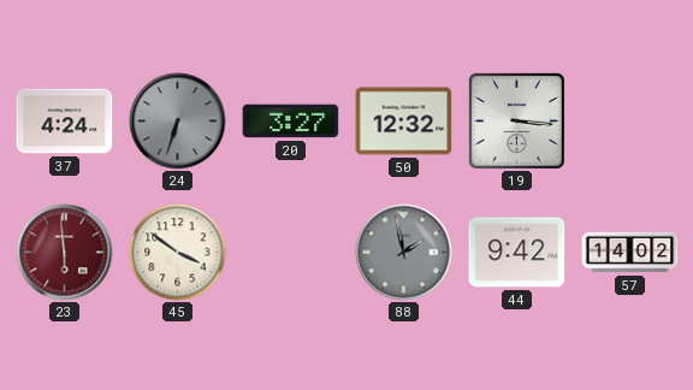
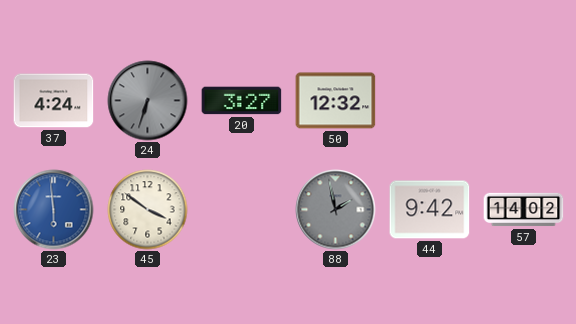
19: 3:16 -> none (516, 120)
23 dial: burgundy -> blue (54, 210)
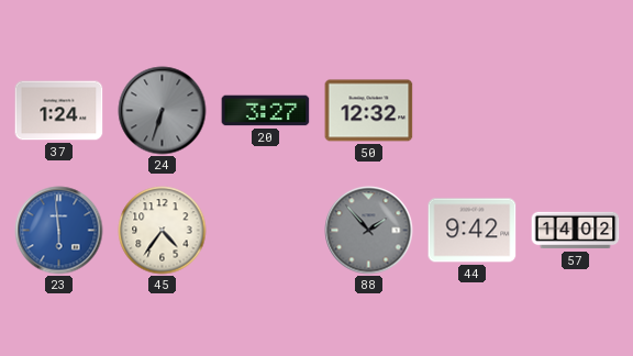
37: 4:24 -> 1:24 (59, 111)
45: 3:51 -> 4:36 (163, 231)
88: 1:58 -> 1:53 (369, 231)
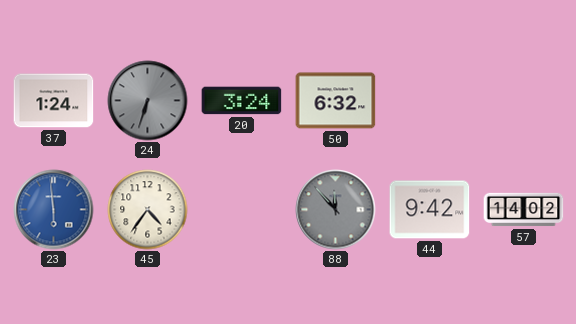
20: 3:27 -> 3:24 (242, 101)
50: 12:32 -> 6:32 (336, 101)
88: 1:53 -> 11:53 (336, 210)
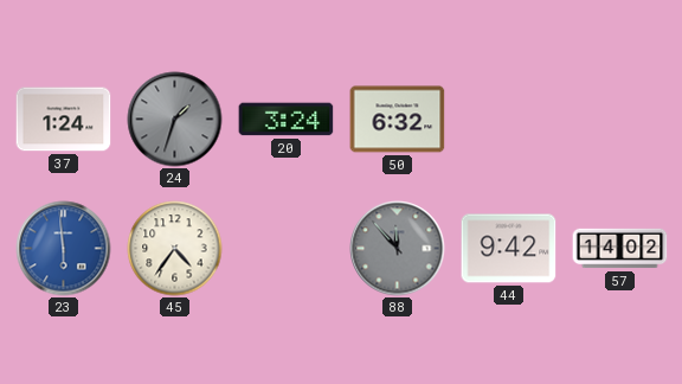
24: 6:33 -> 1:33 (175, 120)
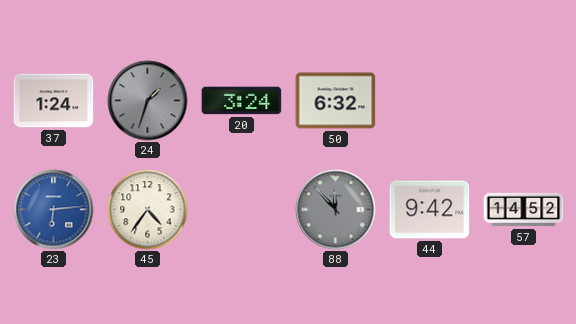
23: 5:59 -> 6:14 (54, 210)
57: 14:02 -> 14:52 (524, 210)
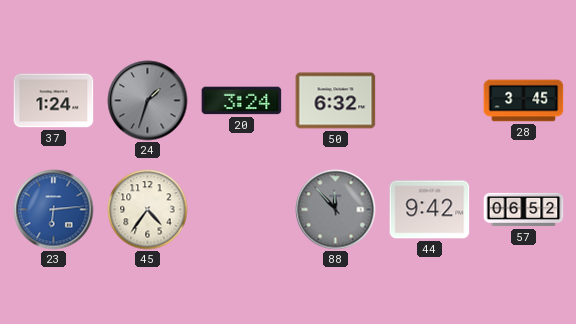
28: none -> 3:45 (524, 101)
57: 14:52 -> 06:52 (524, 210)
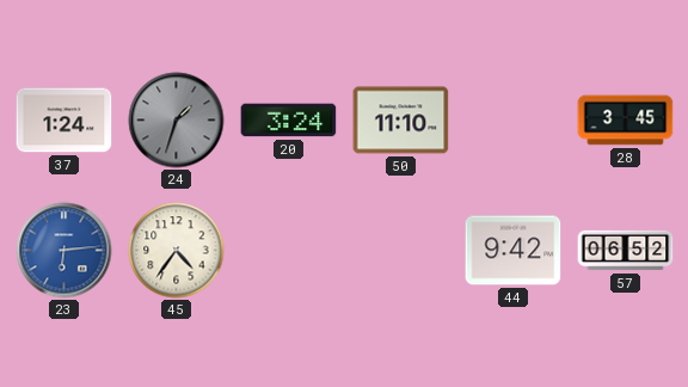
50: 6:32 -> 11:10 (401, 121)
88: 11:53 -> none (336, 210)
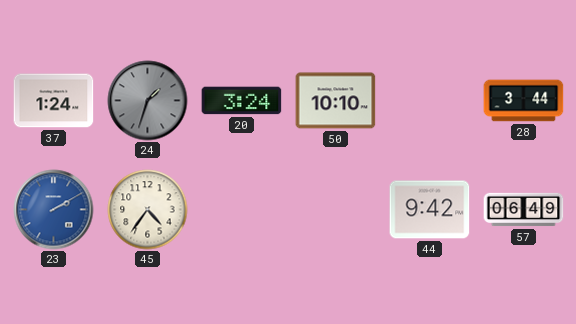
50: 11:10 -> 10:10 (336, 101)
28: 3:45 -> 3:44 (524, 101)
23: 6:14 -> 2:10 (54, 210)
57: 06:52 -> 06:49 (524, 210)
